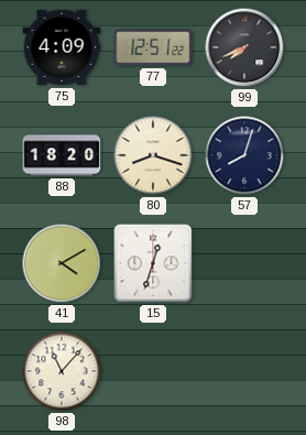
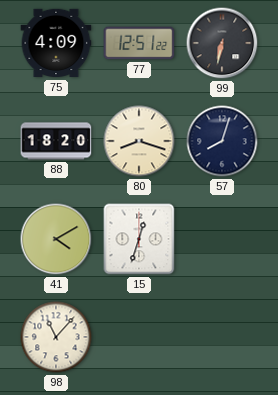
99: 7:41 -> 6:32 (222, 43)
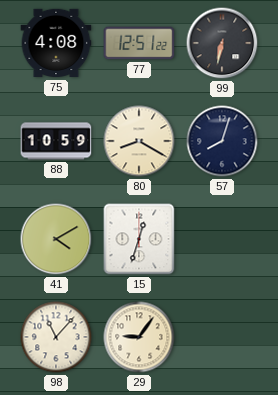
75: 4:09 -> 4:08 (56, 43)
88: 18:20 -> 10:59 (56, 141)
80: 8:18 -> 8:20 (139, 141)
29: none -> 9:06 (139, 337)
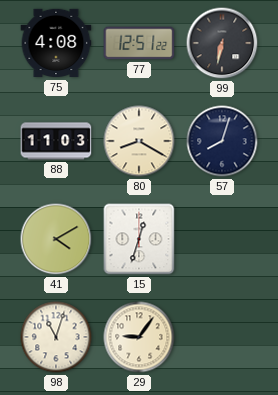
88: 10:59 -> 11:03 (56, 141)
98: 11:07 -> 11:03 (56, 337)
